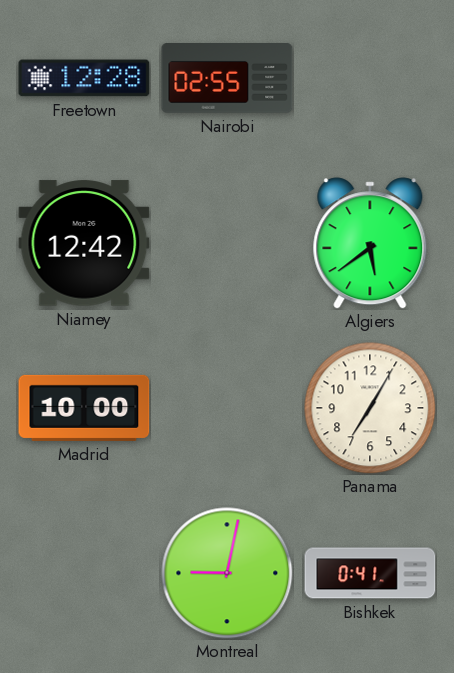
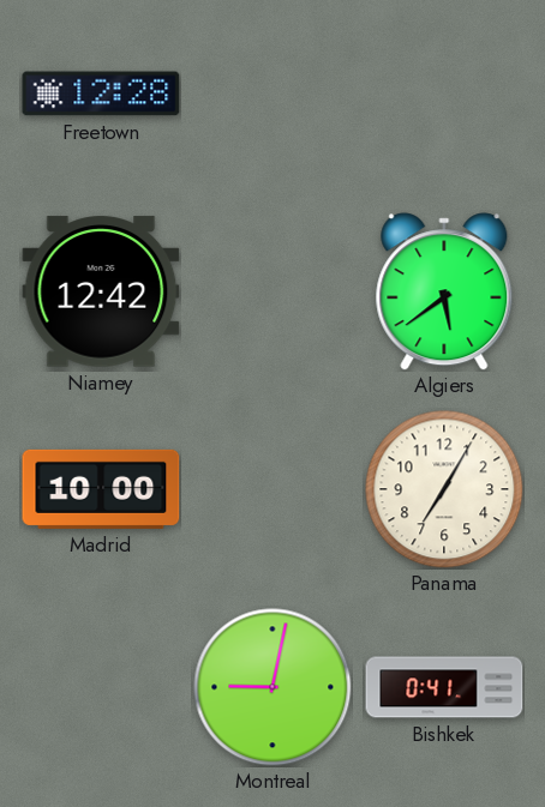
Nairobi: 02:55 -> none (227, 78)
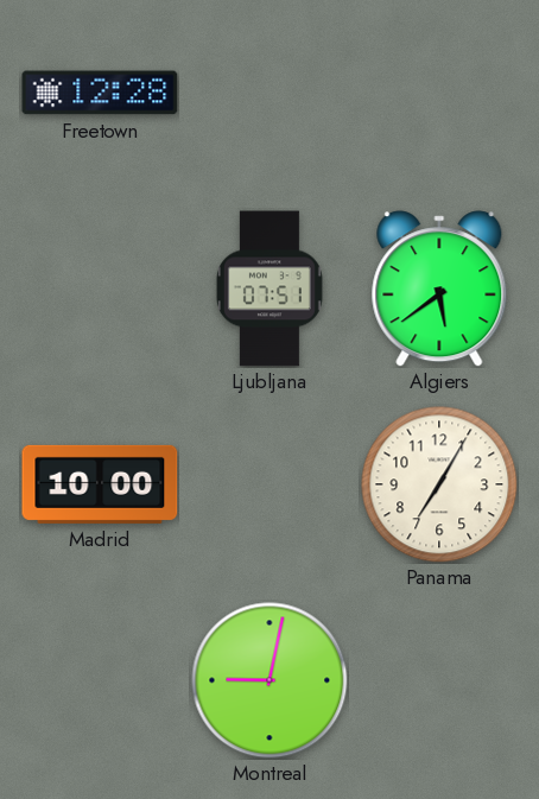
Niamey: 12:42 -> none (101, 291)
Ljubljana: none -> 07:51 (269, 288)
Bishkek: 0:41 -> none (444, 687)
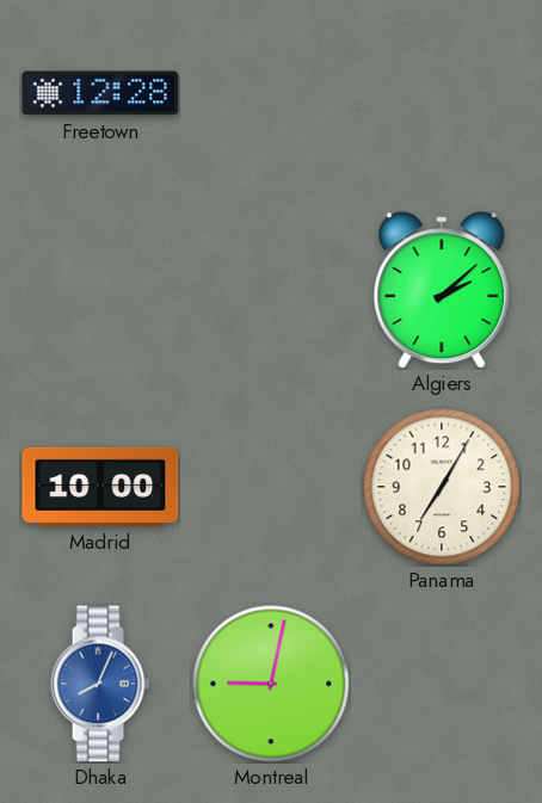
Ljubljana: 07:51 -> none (269, 288)
Algiers: 5:39 -> 2:08 (442, 290)
Dhaka: none -> 8:04 (100, 684)
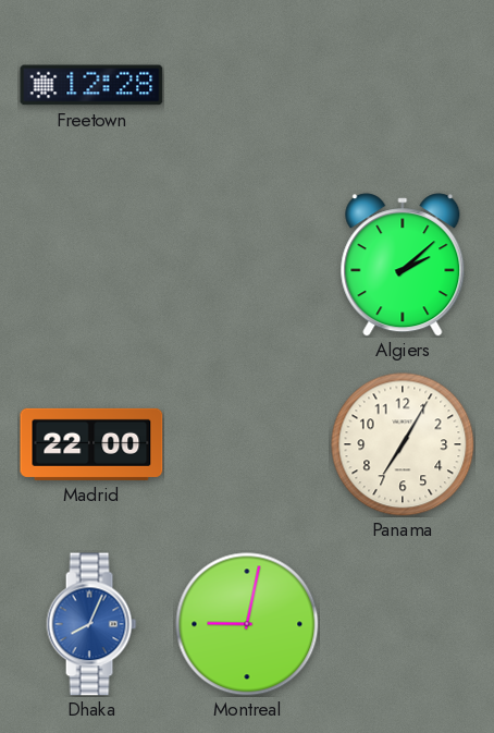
Madrid: 10:00 -> 22:00 (91, 444)
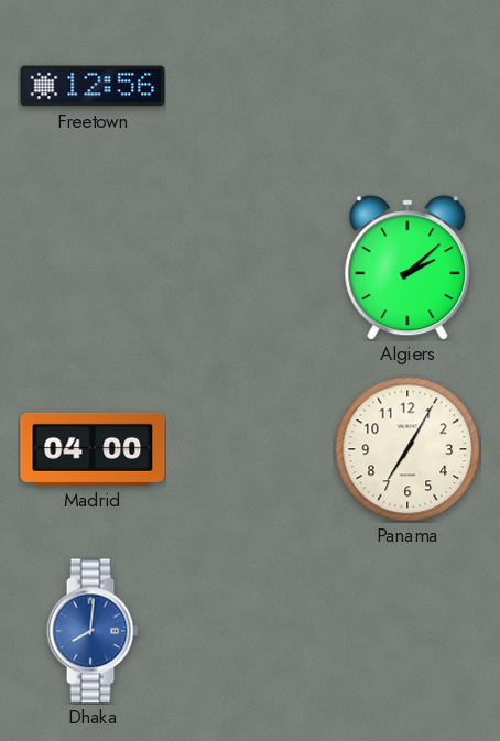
Freetown: 12:28 -> 12:56 (93, 86)
Madrid: 22:00 -> 04:00 (93, 449)
Dhaka: 8:04 -> 8:01 (93, 631)
Montreal: 9:02 -> none (247, 624)
